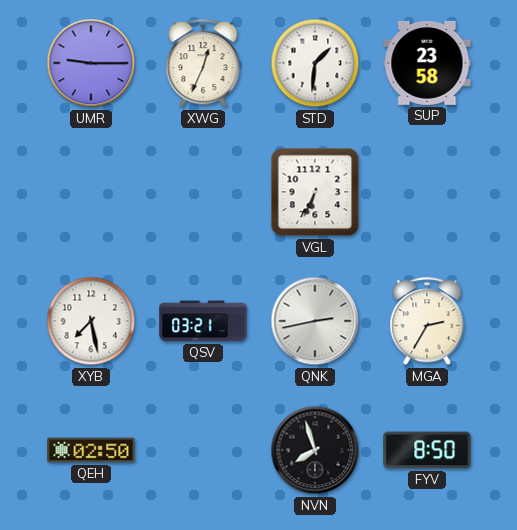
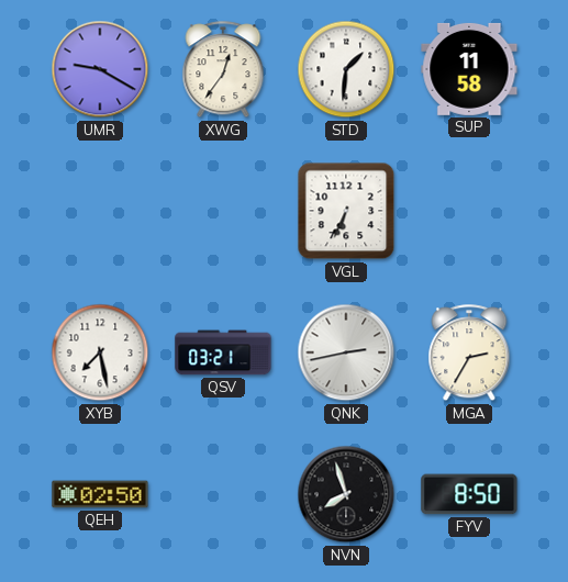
UMR: 9:15 -> 9:20 (100, 69)
XWG: 12:34 -> 12:36 (223, 70)
SUP: 23:58 -> 11:58 (469, 69)
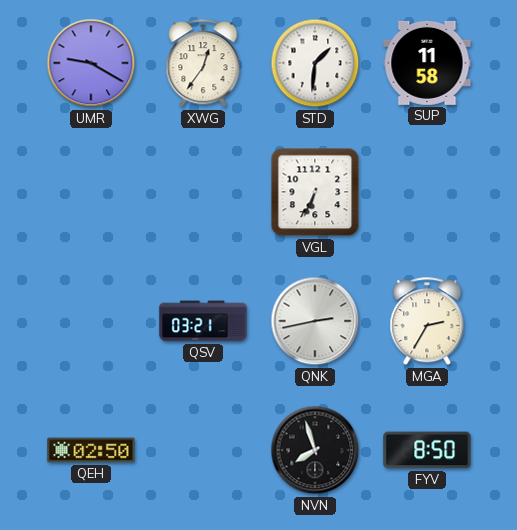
XYB: 7:28 -> none (100, 352)
